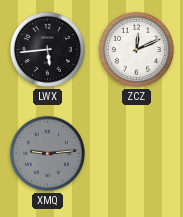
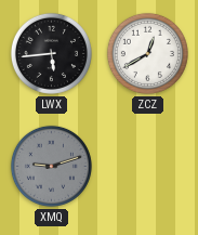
ZCZ: 12:11 -> 12:40 (147, 53)
XMQ: 9:14 -> 9:12 (51, 166)
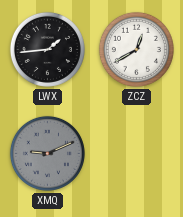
LWX: 5:44 -> 1:44 (47, 49)
XMQ: 9:12 -> 9:11 (47, 153)
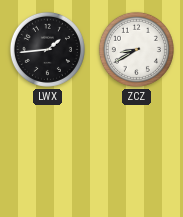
ZCZ: 12:40 -> 8:40 (136, 49)
XMQ: 9:11 -> none (47, 153)
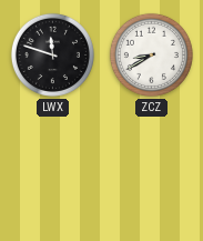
LWX: 1:44 -> 11:48 (52, 54)
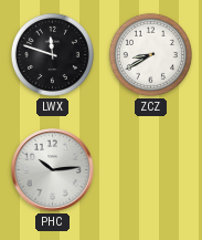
PHC: none -> 10:14 (53, 170)
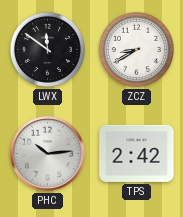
LWX: 11:48 -> 11:51 (47, 49)
TPS: none -> 2:42 (137, 153)
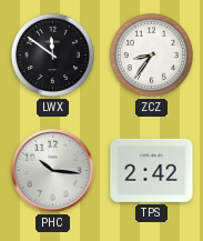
ZCZ: 8:40 -> 8:36 (151, 54)
PHC: 10:14 -> 10:16 (53, 171)
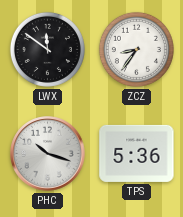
PHC: 10:16 -> 10:18 (48, 154)
TPS: 2:42 -> 5:36 (137, 153)
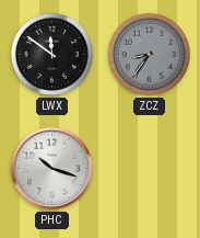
ZCZ dial: white -> grey (149, 54)
TPS: 5:36 -> none (137, 153)
